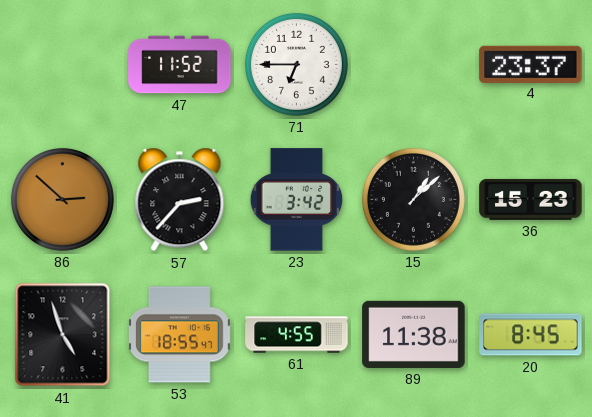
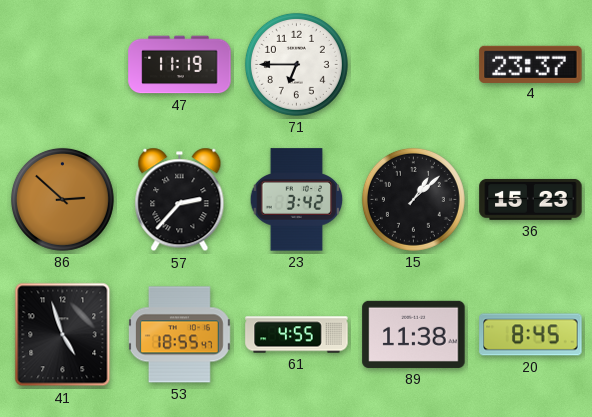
47: 11:52 -> 11:19 (180, 65)
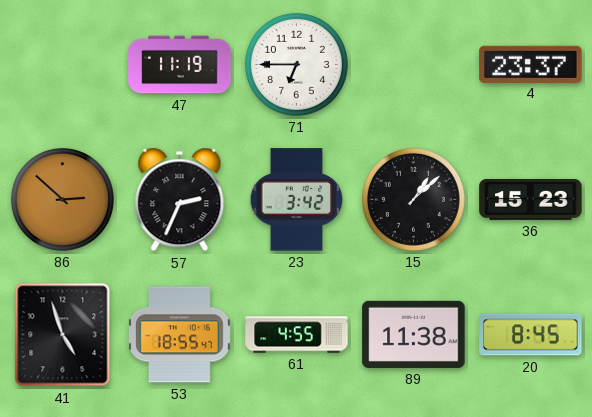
57: 2:37 -> 2:34 (180, 200)
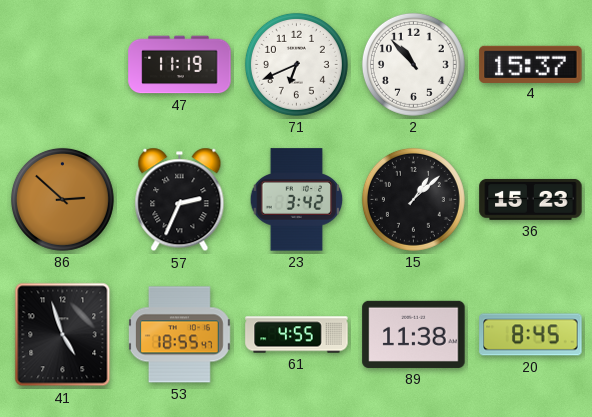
71: 6:45 -> 6:41 (296, 64)
2: none -> 10:53 (413, 64)
4: 23:37 -> 15:37 (531, 64)
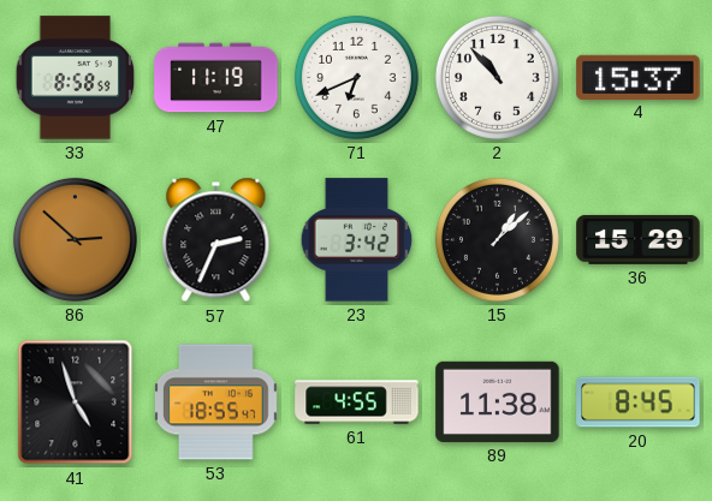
33: none -> 8:58 (76, 78)
36: 15:23 -> 15:29 (639, 239)
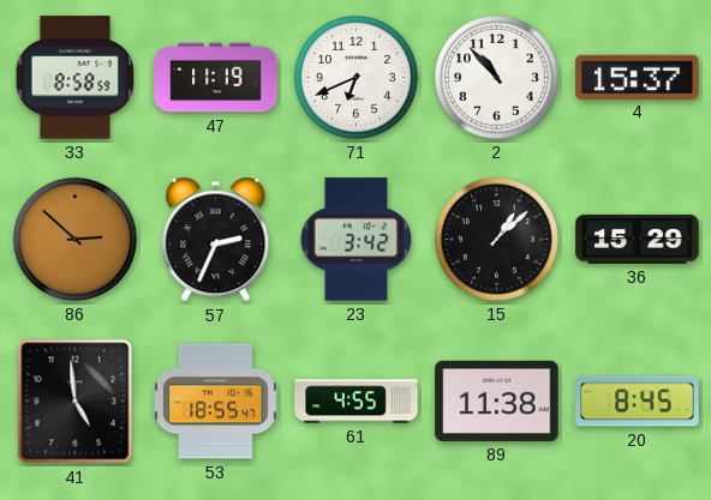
41: 4:57 -> 4:59 (76, 402)
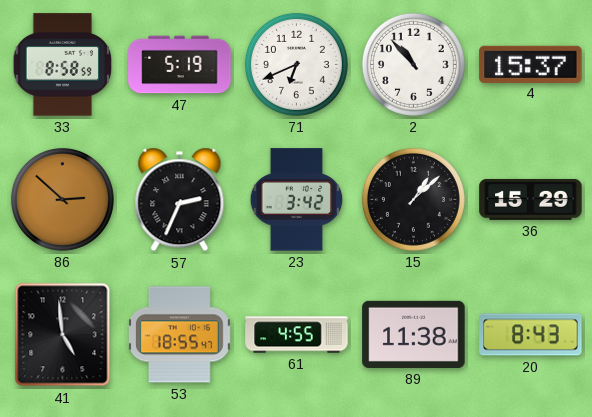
47: 11:19 -> 5:19 (180, 65)
20: 8:45 -> 8:43 (531, 335)
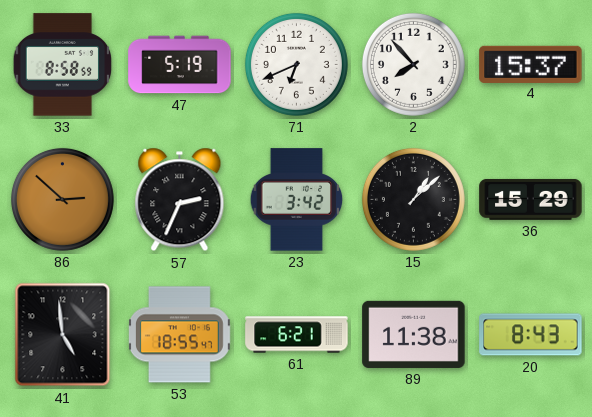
2: 10:53 -> 7:53 (413, 64)
61: 4:55 -> 6:21 (297, 335)
